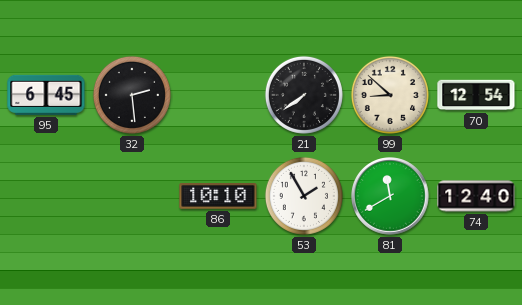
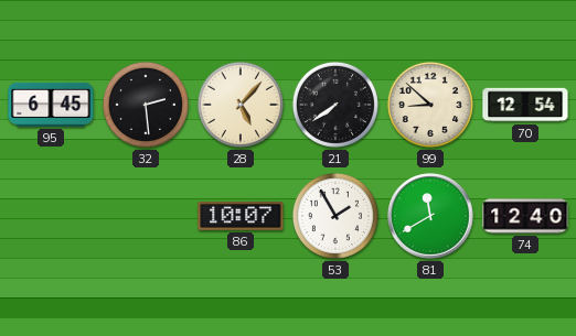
28: none -> 5:07 (241, 105)
86: 10:10 -> 10:07 (241, 217)
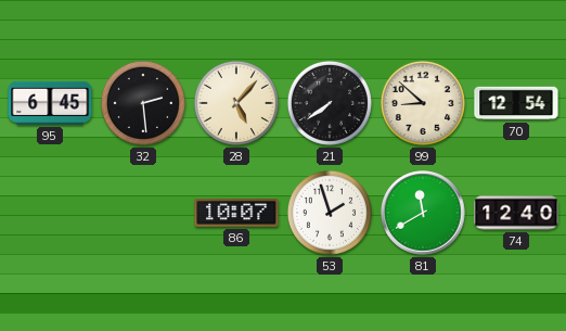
53: 1:55 -> 1:57 (330, 213)
